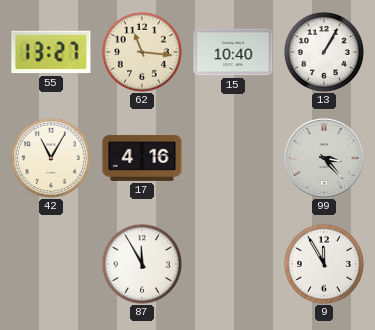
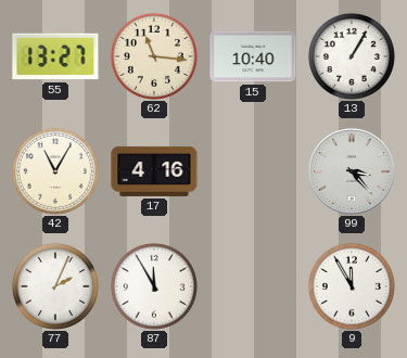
77: none -> 2:04 (55, 286)
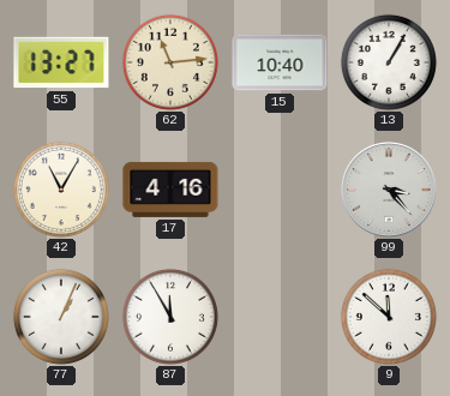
62: 11:16 -> 11:14 (170, 62)
77: 2:04 -> 1:04 (61, 317)
9: 11:55 -> 11:52 (389, 317)
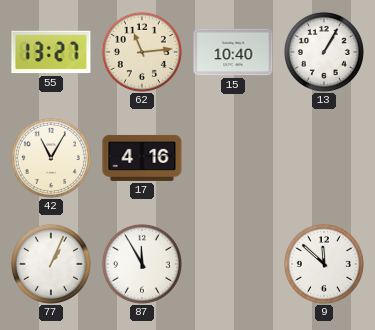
99: 3:23 -> none (389, 190)
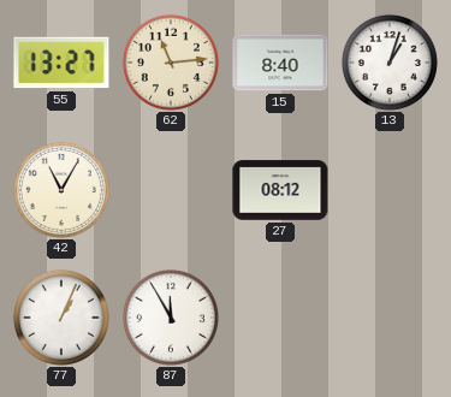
15: 10:40 -> 8:40 (280, 63)
13: 1:05 -> 1:03 (390, 63)
17: 4:16 -> none (142, 158)
27: none -> 08:12 (280, 190)
9: 11:52 -> none (324, 264)
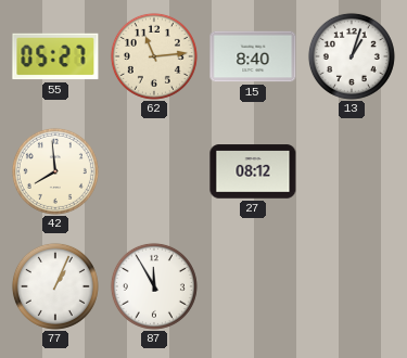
55: 13:27 -> 05:27 (55, 56)
42: 11:05 -> 7:59 (55, 171)
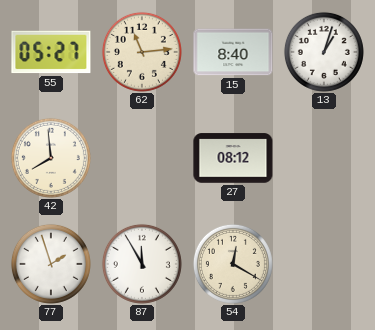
77: 1:04 -> 1:57 (51, 264)
54: none -> 12:20 (233, 264)
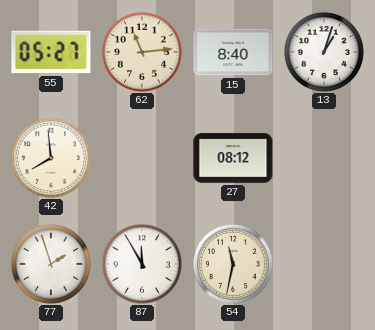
54: 12:20 -> 11:32 (233, 264)
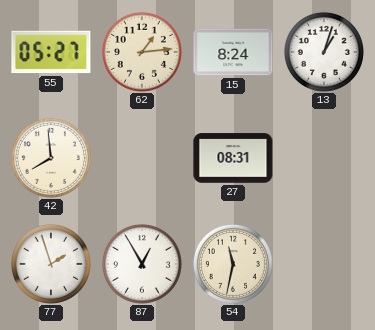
62: 11:14 -> 1:14 (142, 52)
15: 8:40 -> 8:24 (233, 52)
27: 08:12 -> 08:31 (233, 158)
87: 11:55 -> 12:55 (142, 264)
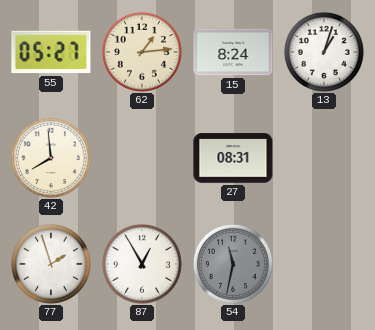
54 dial: cream -> grey (233, 264)
